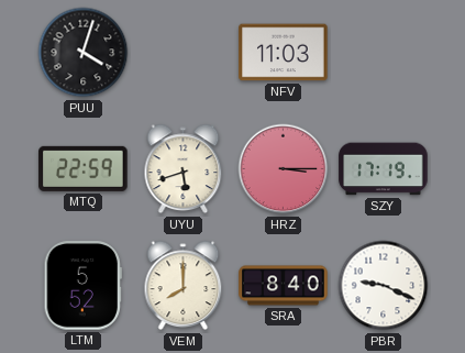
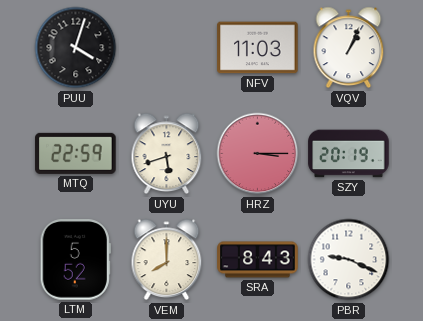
VQV: none -> 1:04 (349, 48)
SZY: 17:19 -> 20:19 (349, 154)
SRA: 8:40 -> 8:43 (258, 260)
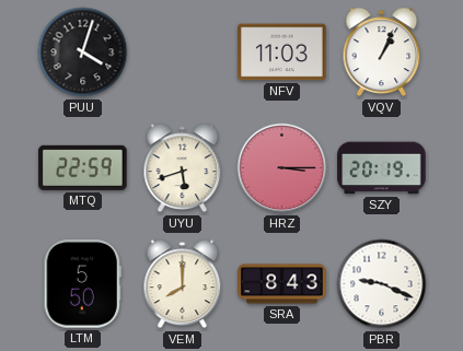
LTM: 5:52 -> 5:50 (82, 284)
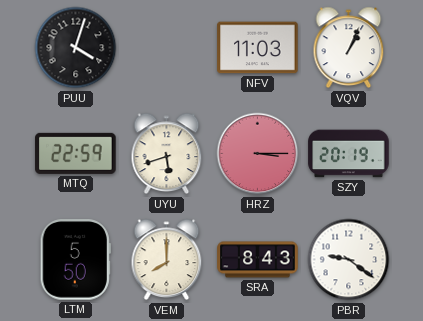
PBR: 9:19 -> 9:21 (349, 260)
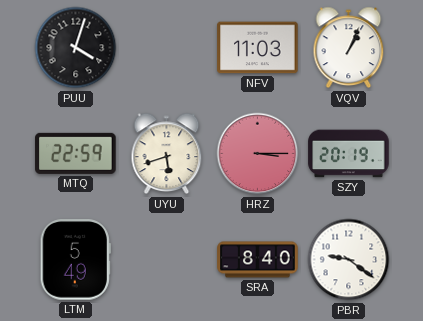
LTM: 5:50 -> 5:49 (75, 260)
VEM: 8:00 -> none (167, 260)
SRA: 8:43 -> 8:40 (258, 260)
